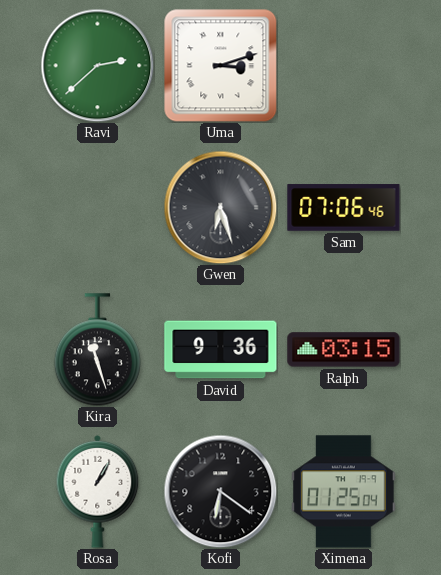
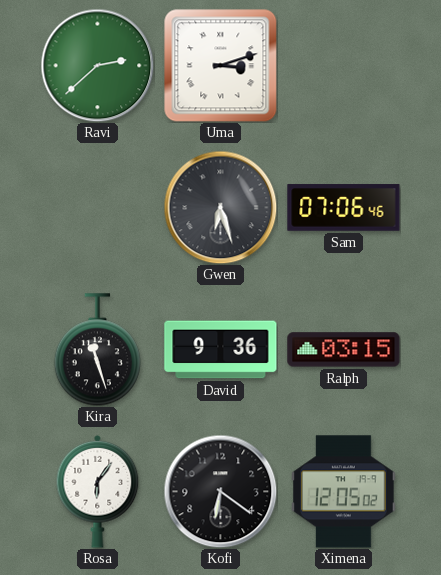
Rosa: 1:05 -> 6:06 (98, 491)
Ximena: 01:25 -> 12:05 (344, 492)
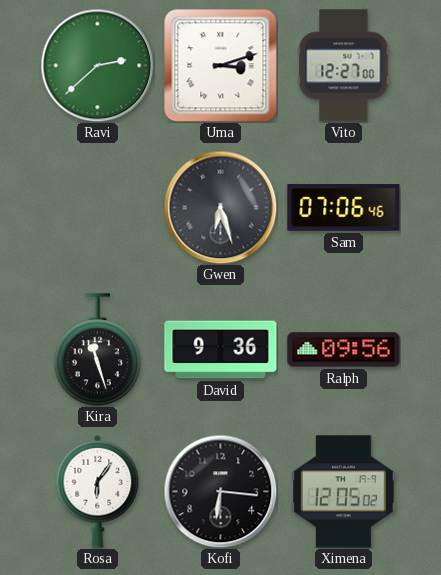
Vito: none -> 12:27 (344, 66)
Ralph: 03:15 -> 09:56 (344, 350)
Kofi: 6:21 -> 6:16 (220, 491)
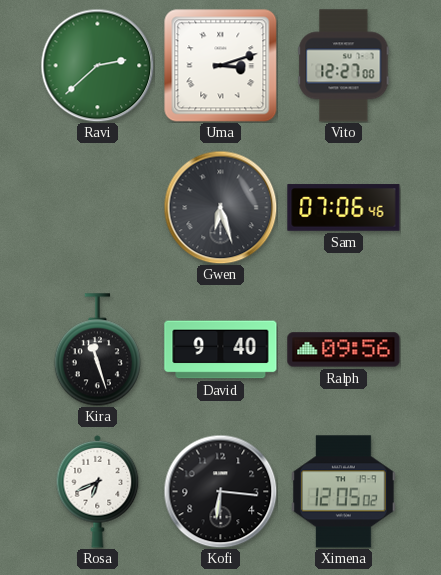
David: 9:36 -> 9:40 (221, 350)
Rosa: 6:06 -> 6:41 (98, 491)
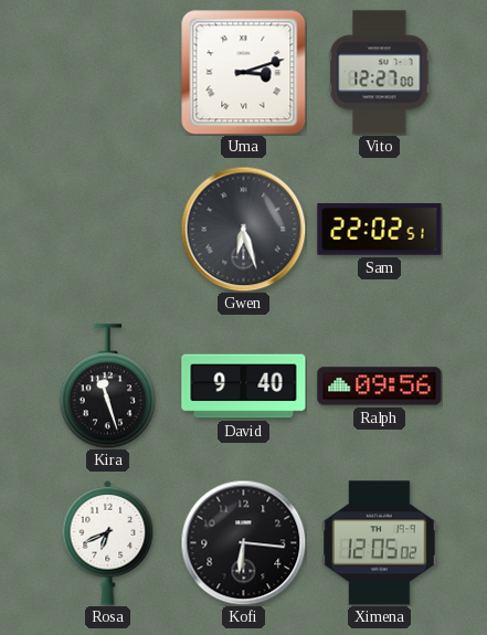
Ravi: 2:38 -> none (97, 65)
Sam: 07:06 -> 22:02 (380, 230)
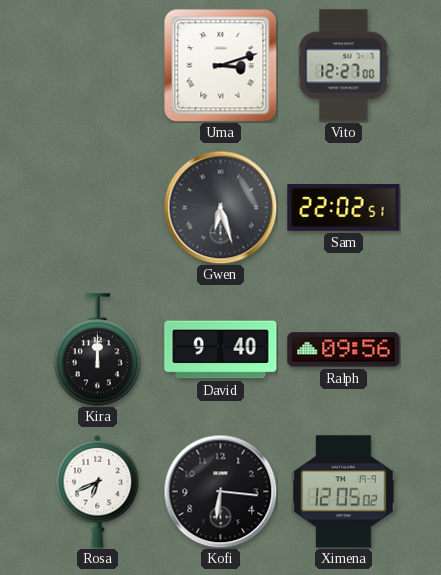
Kira: 11:27 -> 12:00 (97, 350)
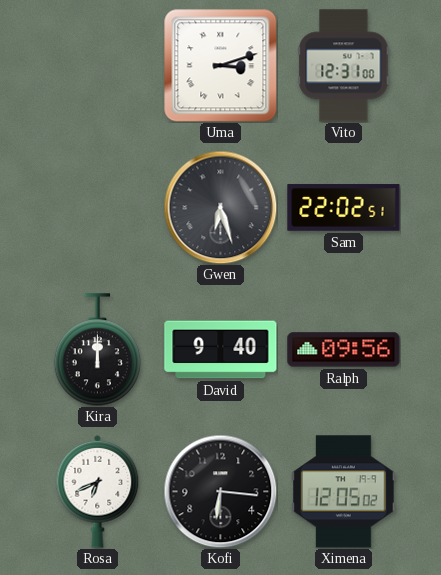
Vito: 12:27 -> 12:31 (344, 66)
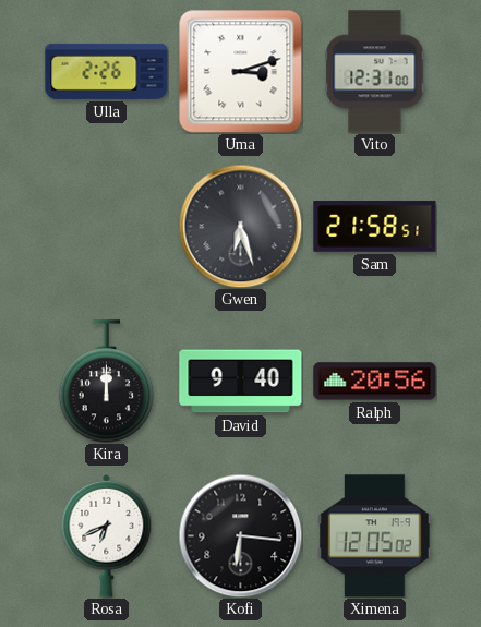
Ulla: none -> 2:26 (107, 71)
Sam: 22:02 -> 21:58 (375, 227)
Ralph: 09:56 -> 20:56 (375, 382)
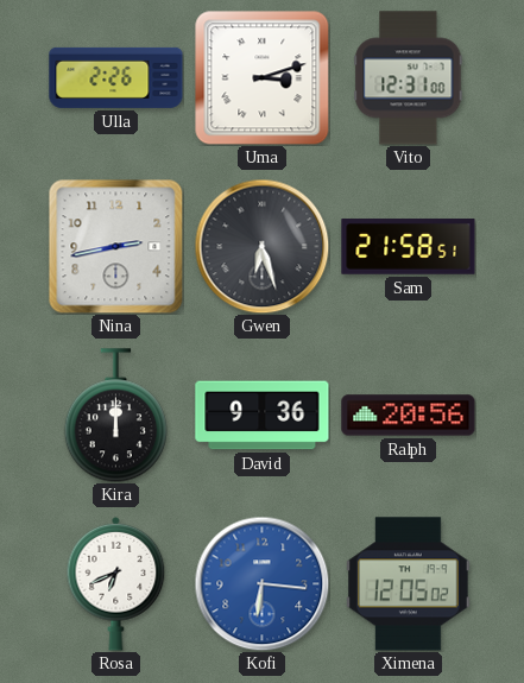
Nina: none -> 2:43 (115, 246)
David: 9:40 -> 9:36 (263, 416)
Kofi dial: black -> blue (261, 583)
